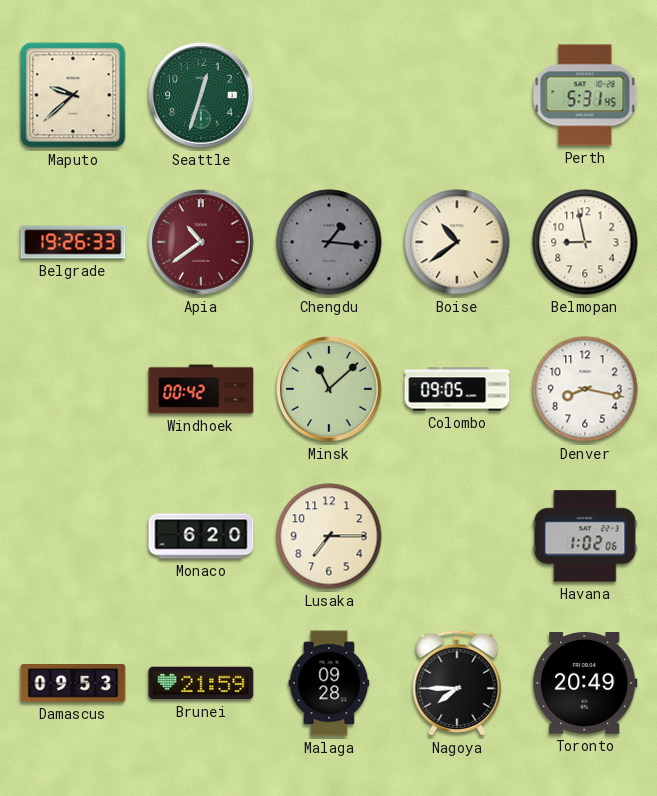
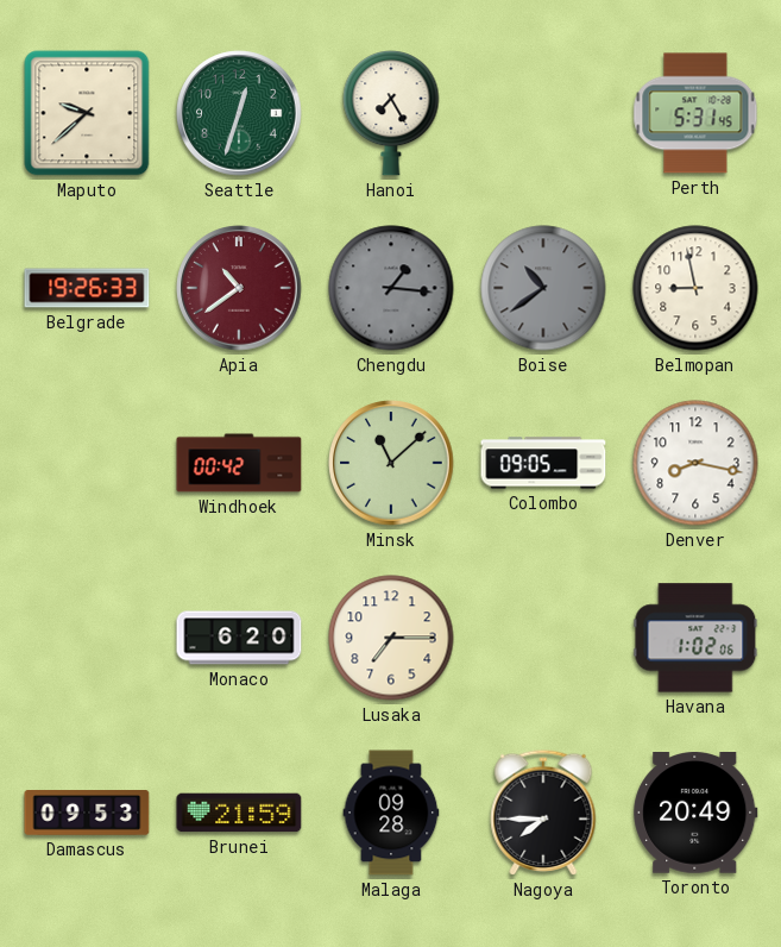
Hanoi: none -> 7:25 (391, 114)
Boise dial: cream -> grey (543, 288)
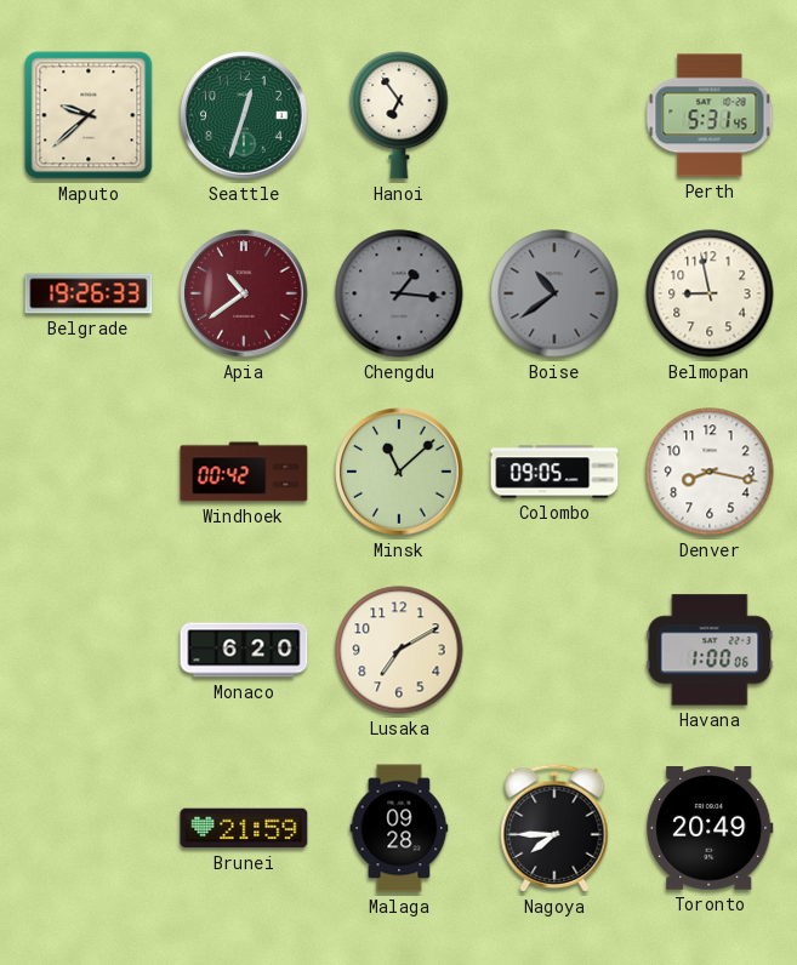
Hanoi: 7:25 -> 6:54 (399, 116)
Lusaka: 7:15 -> 7:10 (399, 650)
Havana: 1:02 -> 1:00 (710, 650)
Damascus: 09:53 -> none (87, 813)
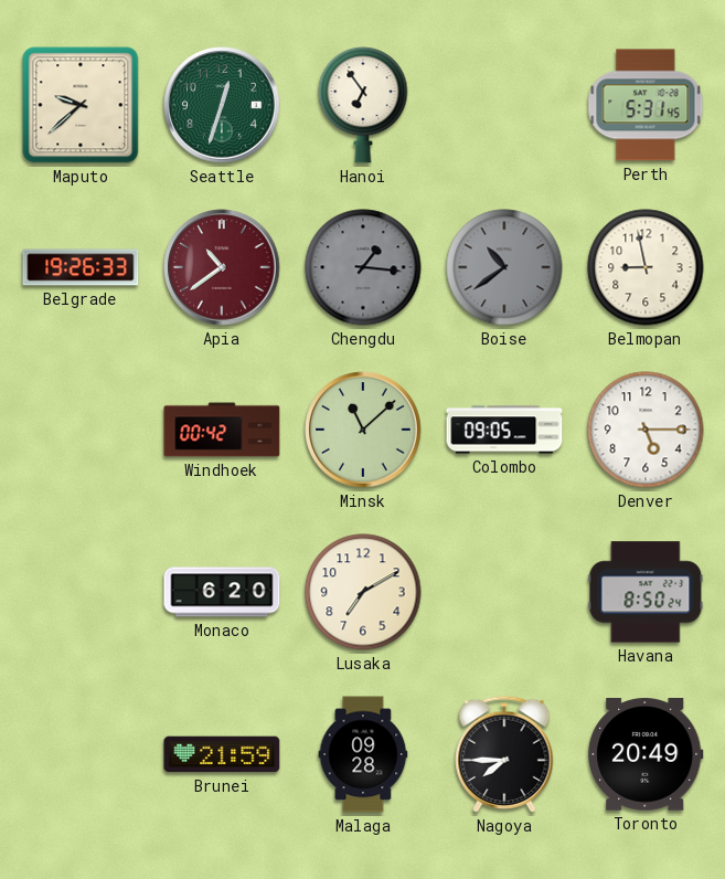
Denver: 8:17 -> 5:15 (646, 430)
Havana: 1:00 -> 8:50 (646, 592)
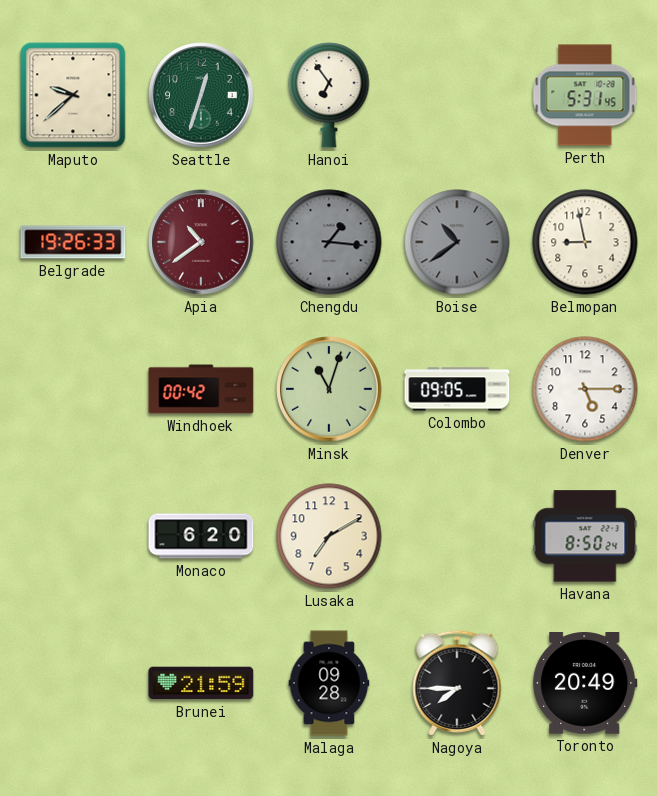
Minsk: 11:08 -> 11:03 (329, 389)
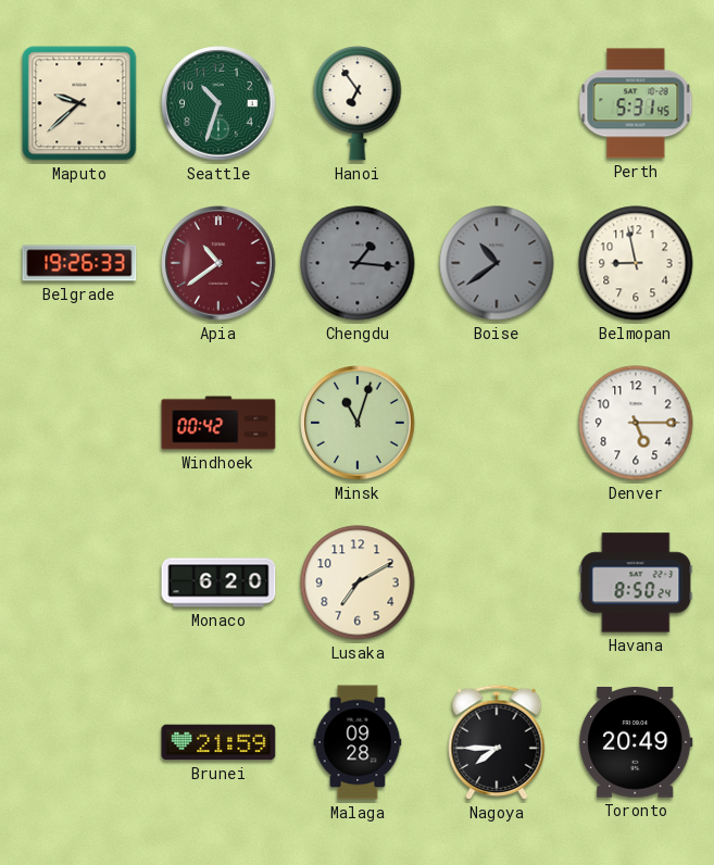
Seattle: 12:33 -> 10:33 (218, 103)
Colombo: 09:05 -> none (457, 389)
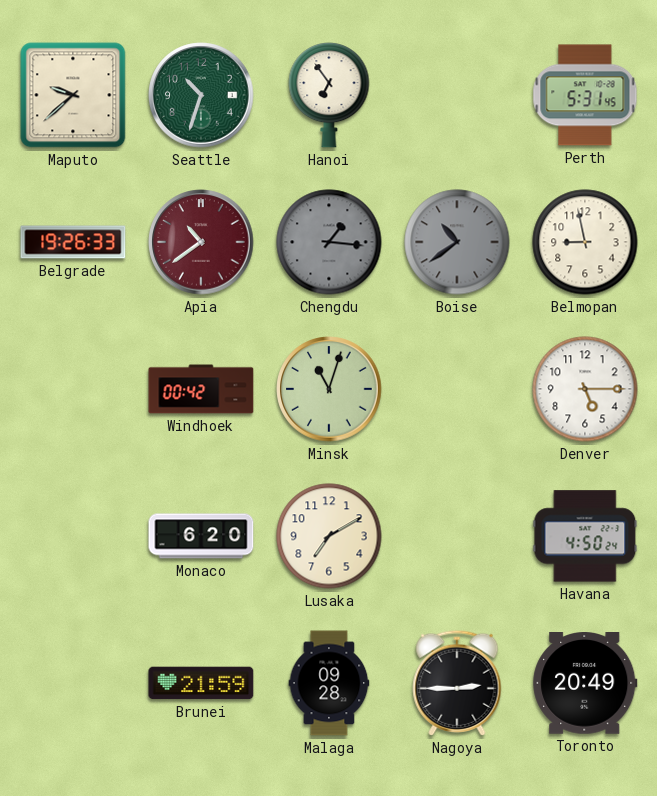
Havana: 8:50 -> 4:50 (585, 536)
Nagoya: 7:45 -> 2:45 (457, 683)
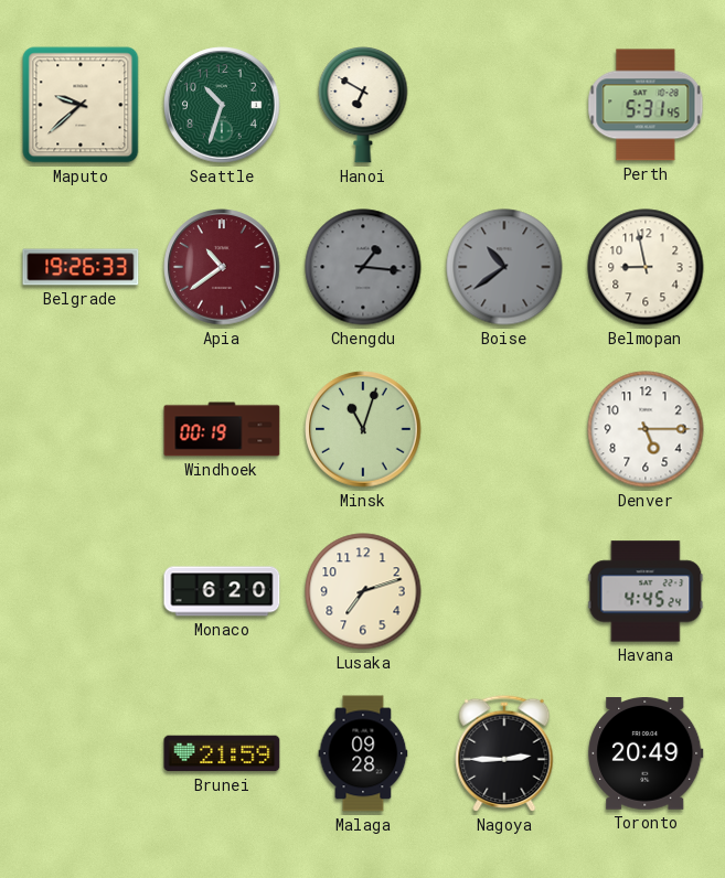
Hanoi: 6:54 -> 6:50 (363, 106)
Windhoek: 00:42 -> 00:19 (222, 429)
Lusaka: 7:10 -> 7:12 (363, 591)
Havana: 4:50 -> 4:45 (646, 591)
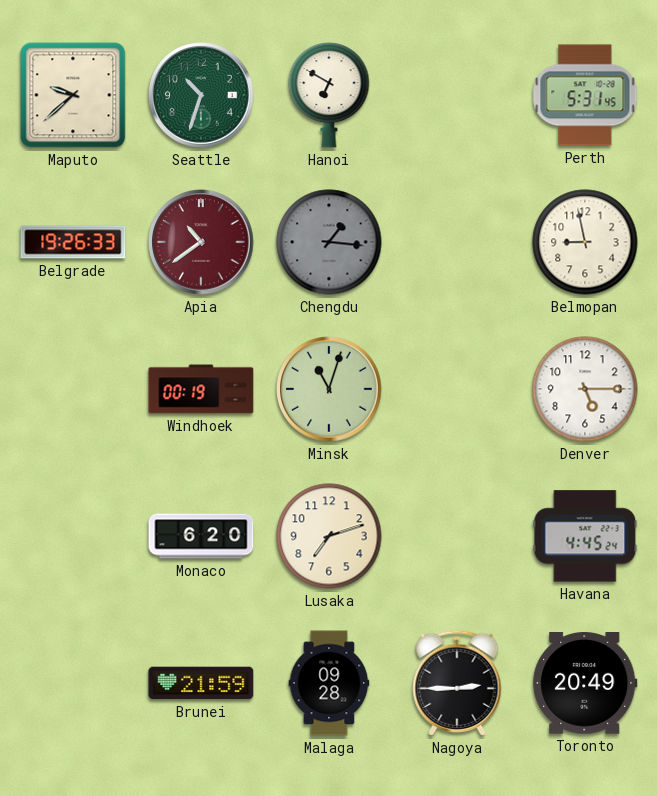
Boise: 10:39 -> none (504, 267)
